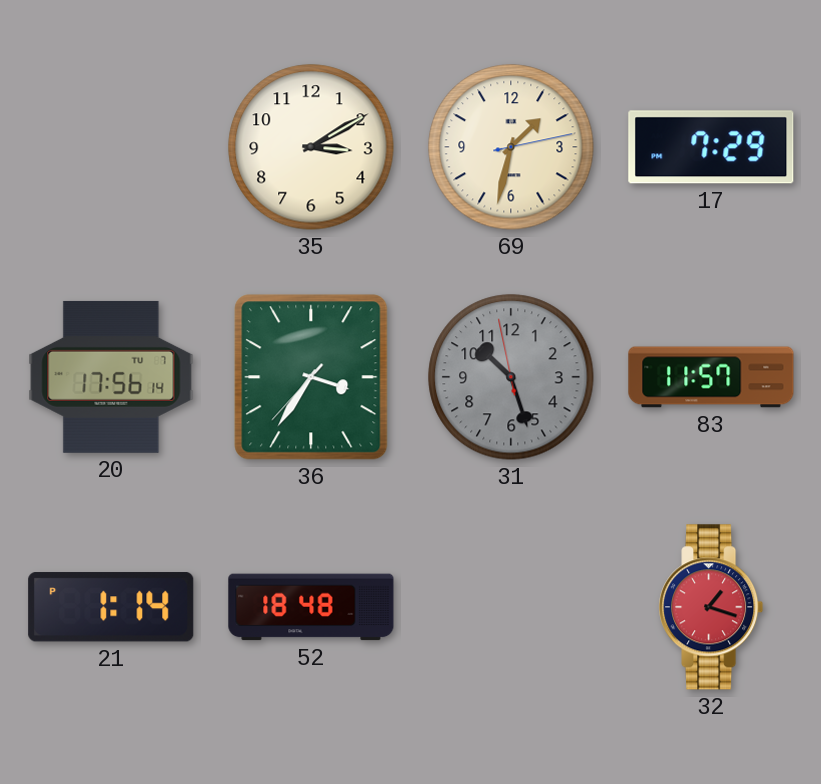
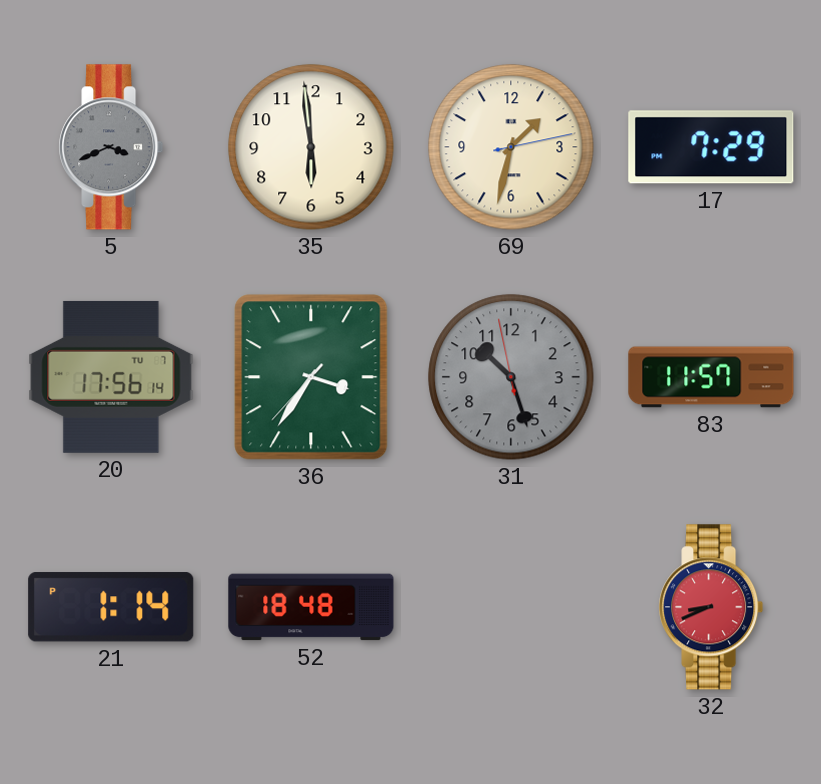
5: none -> 3:41 (111, 147)
35: 3:10 -> 5:59 (311, 147)
32: 1:18 -> 8:41 (711, 607)
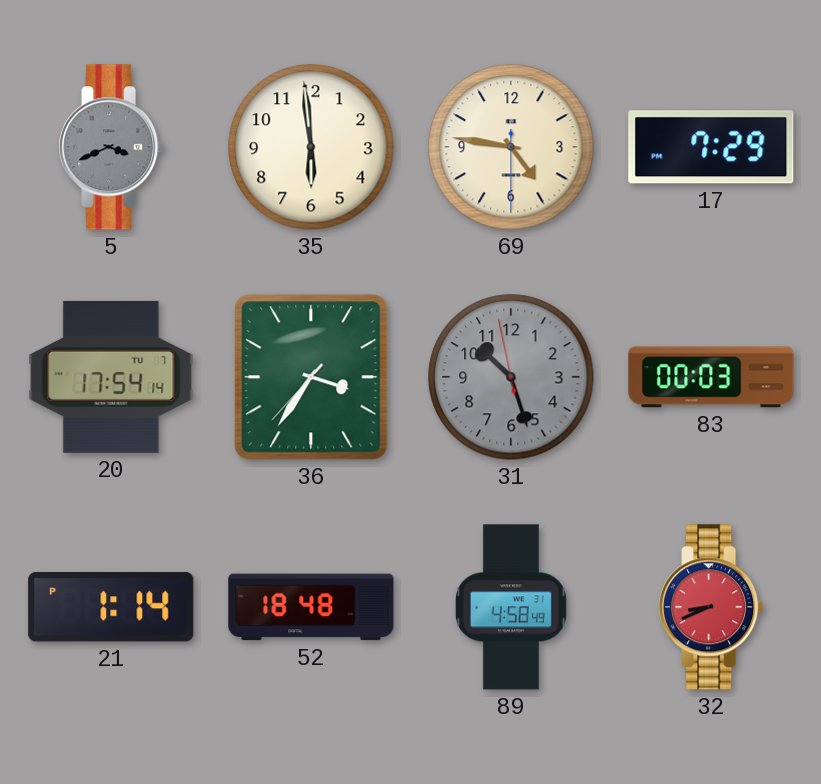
69: 1:32 -> 4:46 (511, 147)
20: 17:56 -> 17:54 (111, 377)
83: 11:57 -> 00:03 (711, 377)
89: none -> 4:58 (511, 607)
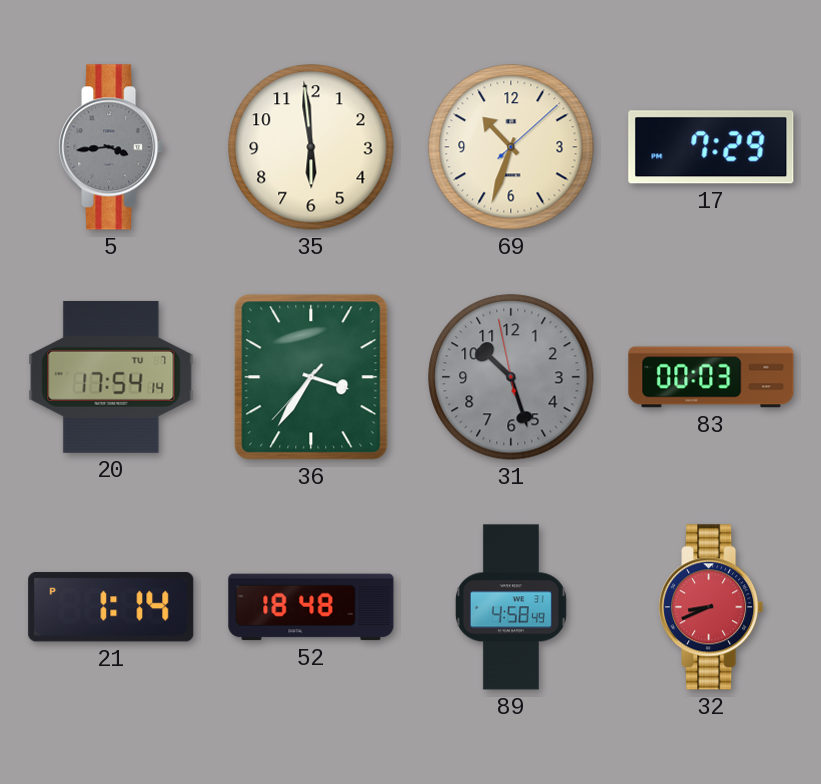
5: 3:41 -> 3:44 (111, 147)
69: 4:46 -> 10:33 (511, 147)
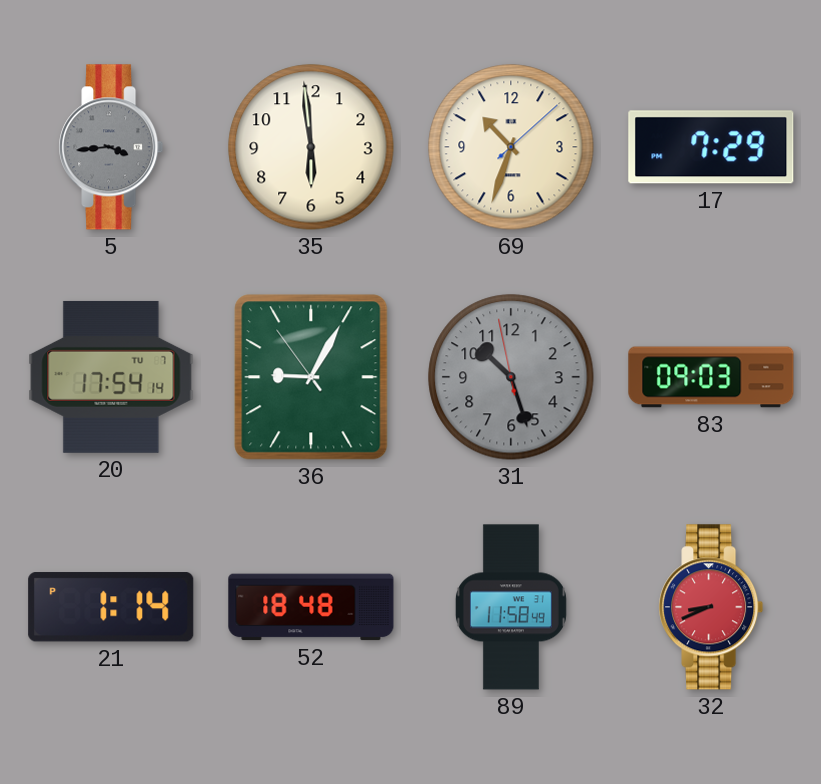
36: 3:35 -> 9:04 (311, 377)
83: 00:03 -> 09:03 (711, 377)
89: 4:58 -> 11:58 (511, 607)
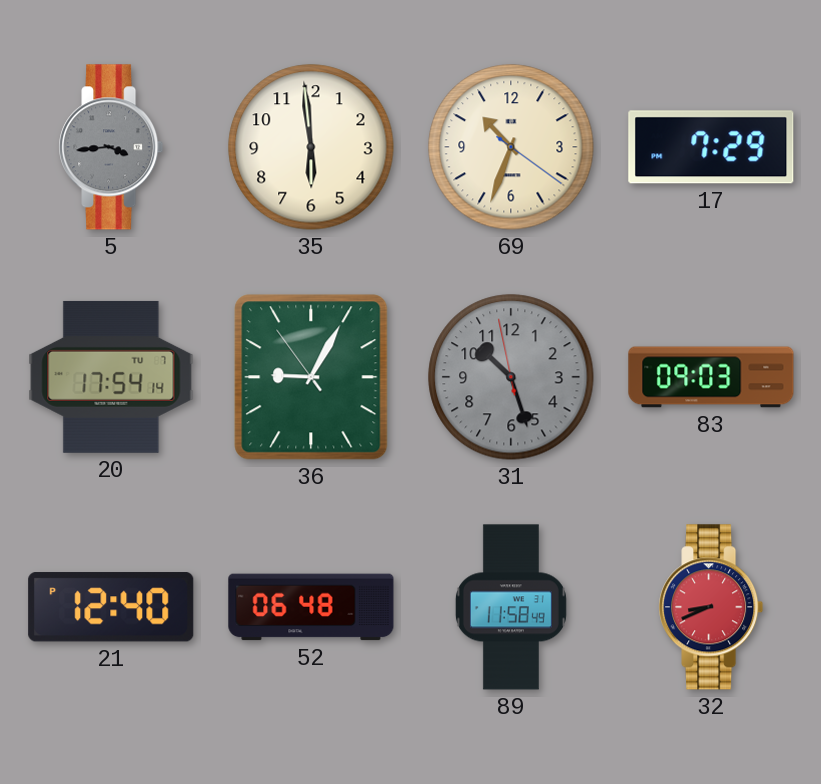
69: 10:33:08 -> 10:33:21 (511, 147)
21: 1:14 -> 12:40 (111, 607)
52: 18:48 -> 06:48 (311, 607)
